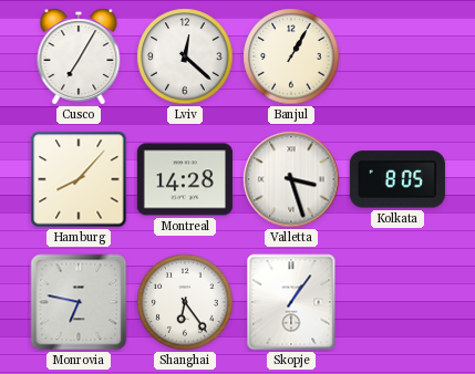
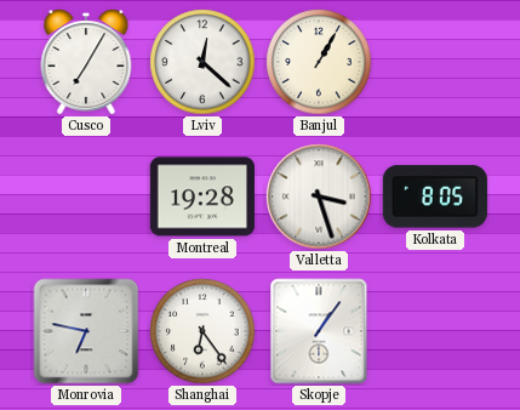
Hamburg: 8:07 -> none (79, 179)
Montreal: 14:28 -> 19:28 (202, 197)
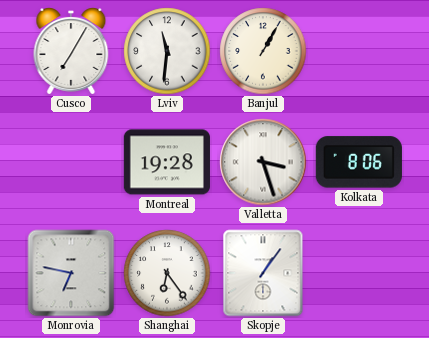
Lviv: 12:22 -> 11:31 (167, 51)
Kolkata: 8:05 -> 8:06 (359, 162)
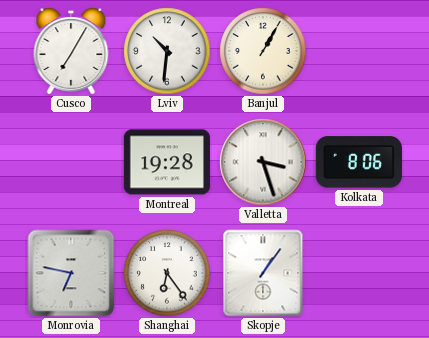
Lviv: 11:31 -> 10:31 (167, 51)
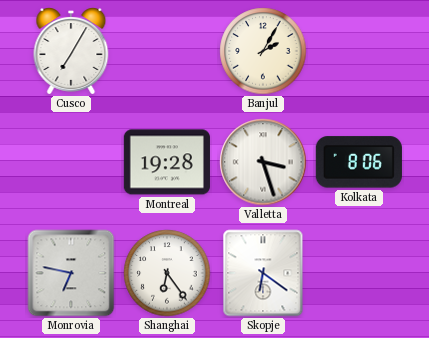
Lviv: 10:31 -> none (167, 51)
Banjul: 1:05 -> 2:05 (263, 51)
Skopje: 1:06 -> 6:21 (263, 273)
